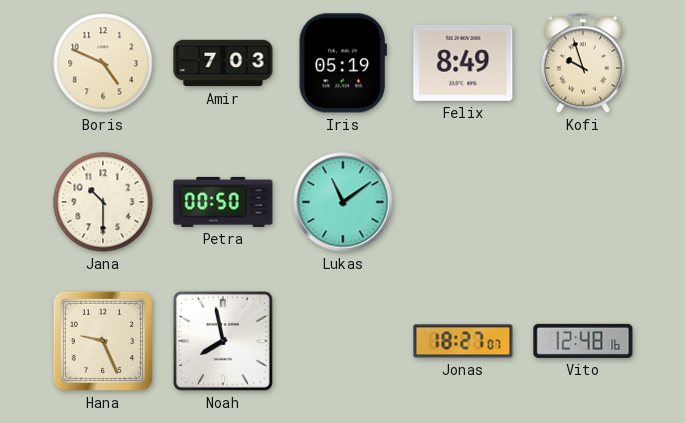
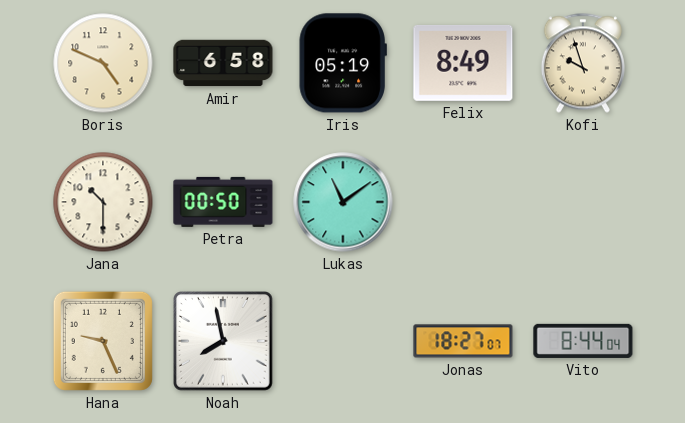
Amir: 7:03 -> 6:58 (223, 63)
Vito: 12:48 -> 8:44 (583, 341)
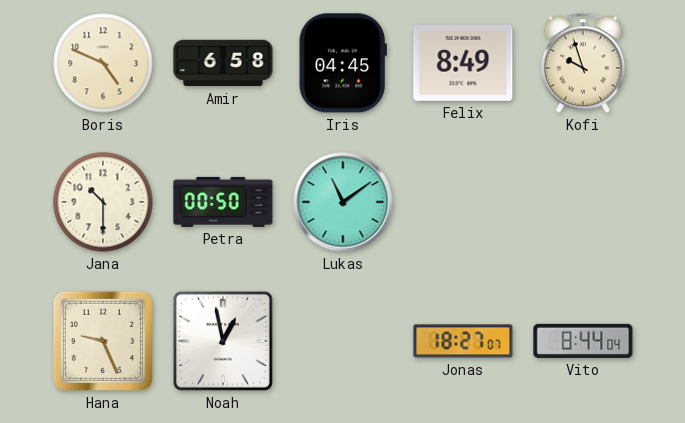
Iris: 05:19 -> 04:45 (343, 63)
Noah: 7:58 -> 12:58 (224, 342)
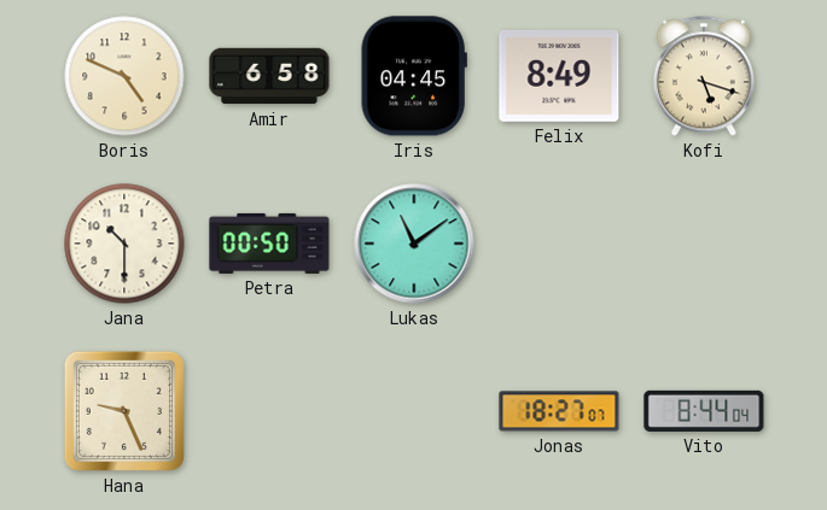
Kofi: 9:57 -> 5:18 (704, 76)
Noah: 12:58 -> none (224, 342)
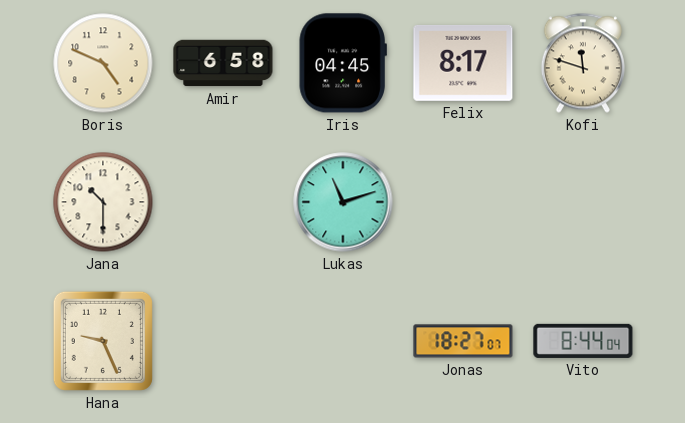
Felix: 8:49 -> 8:17 (463, 63)
Kofi: 5:18 -> 11:48 (583, 63)
Petra: 00:50 -> none (269, 244)
Lukas: 11:09 -> 11:12 (343, 202)
